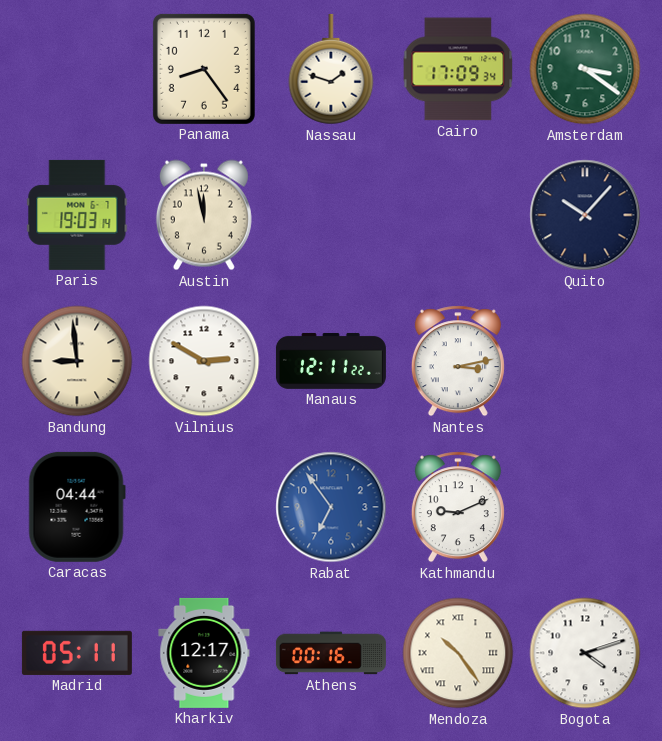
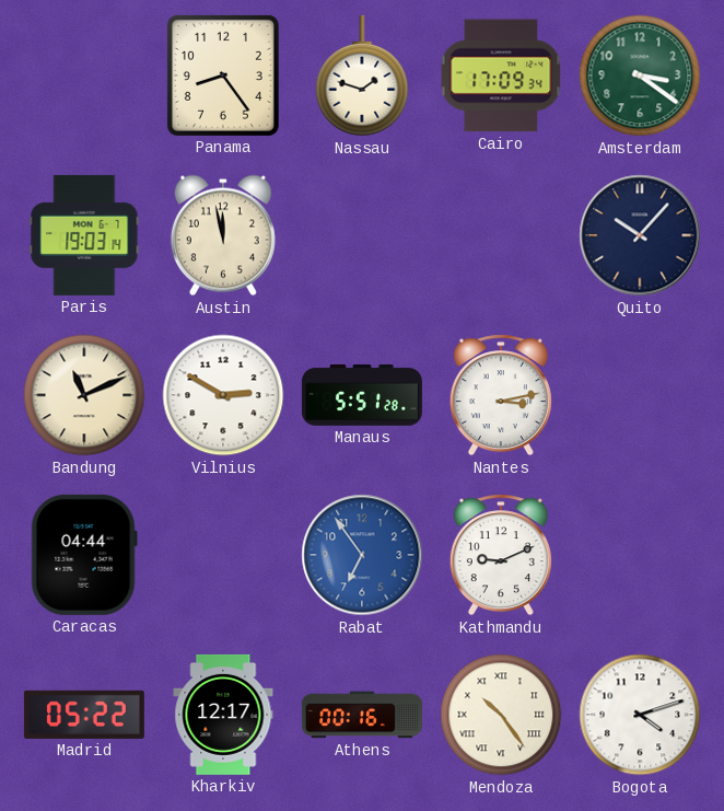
Bandung: 8:59 -> 11:11 (84, 395)
Manaus: 12:11 -> 5:51 (362, 395)
Madrid: 05:11 -> 05:22 (84, 715)
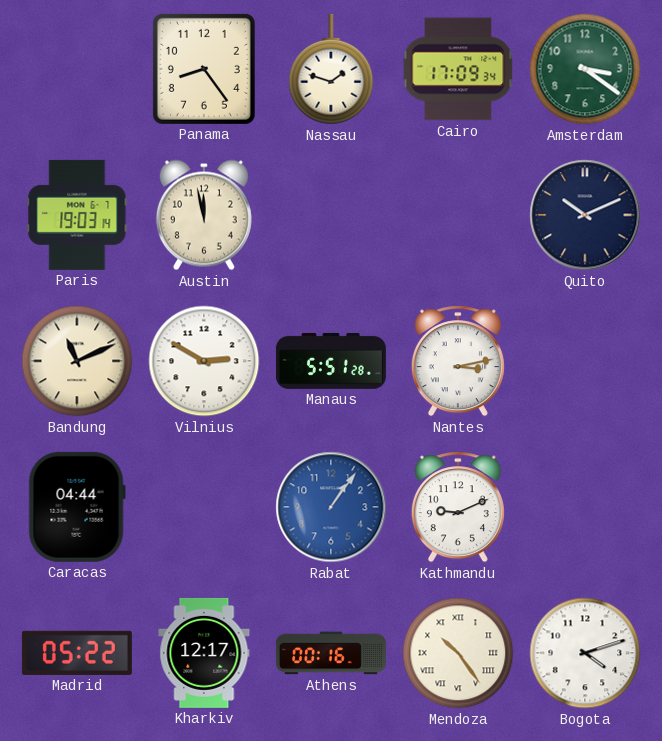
Quito: 10:07 -> 10:11 (585, 215)
Rabat: 6:54 -> 1:06 (331, 507)
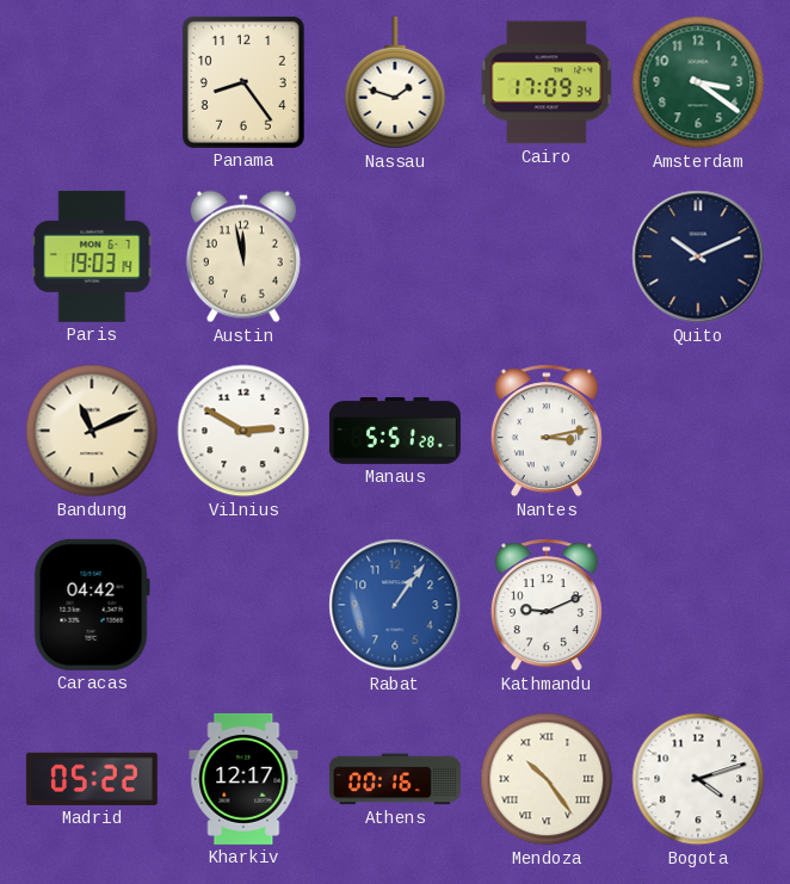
Caracas: 04:44 -> 04:42 (92, 605)
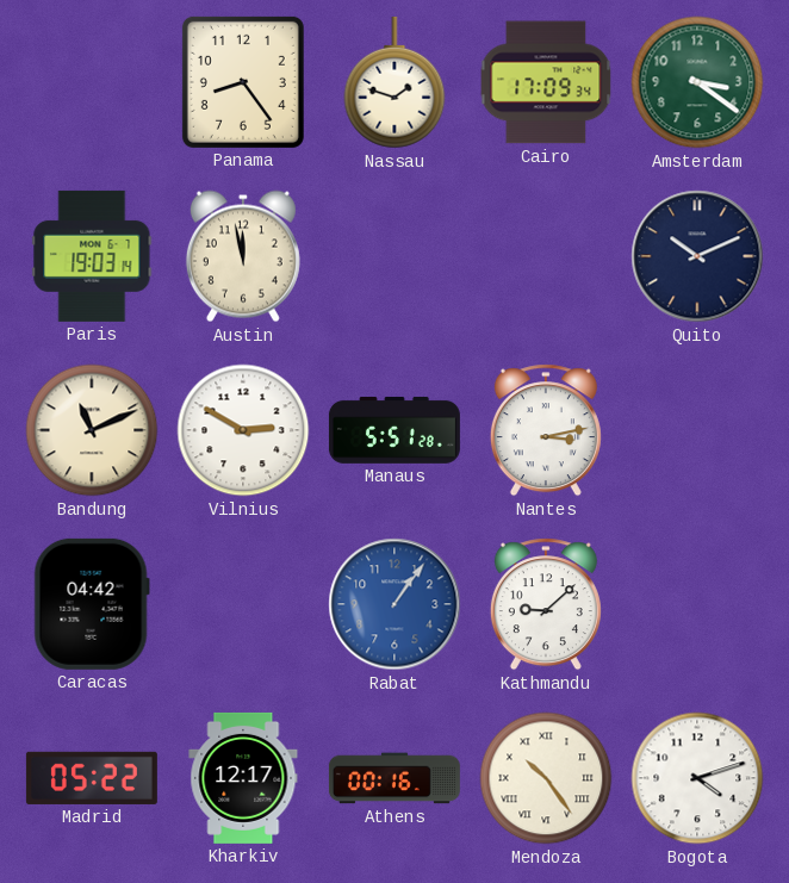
Kathmandu: 9:11 -> 9:08 (546, 604)
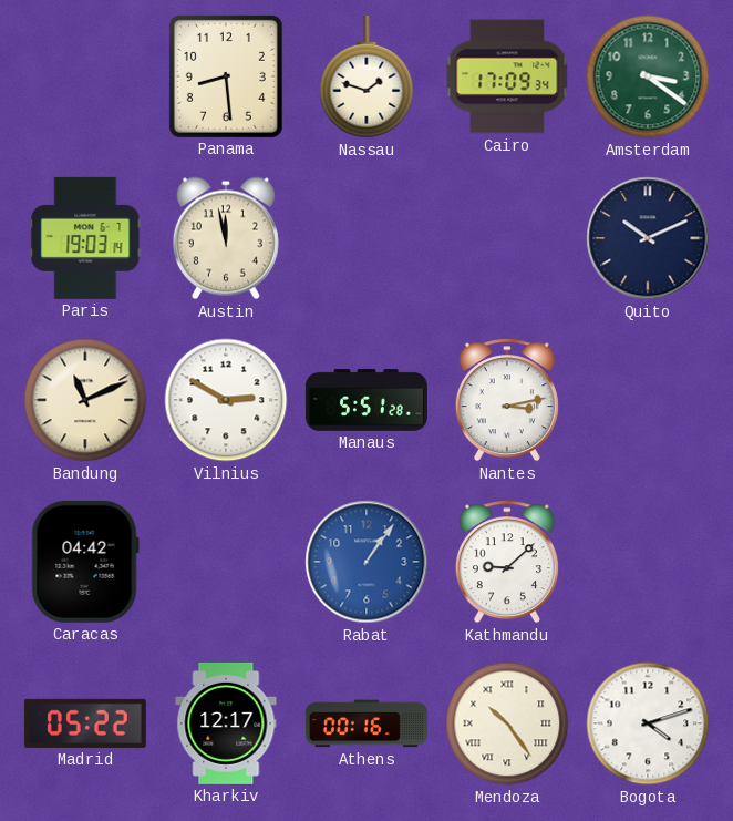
Panama: 8:24 -> 8:29 (226, 76)
